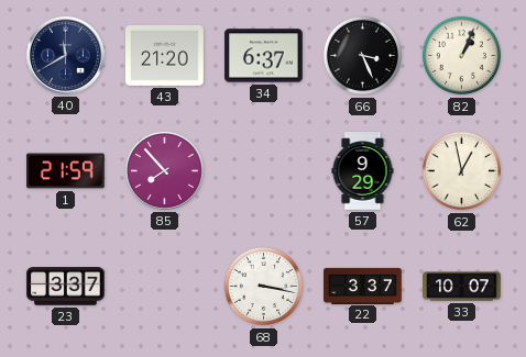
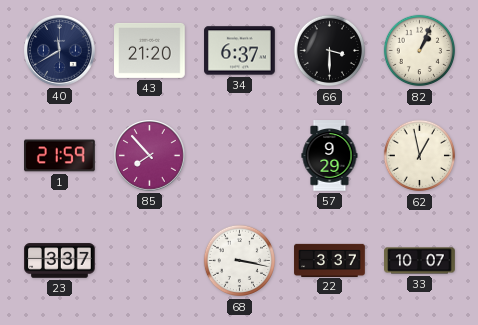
66: 3:26 -> 3:30 (330, 51)
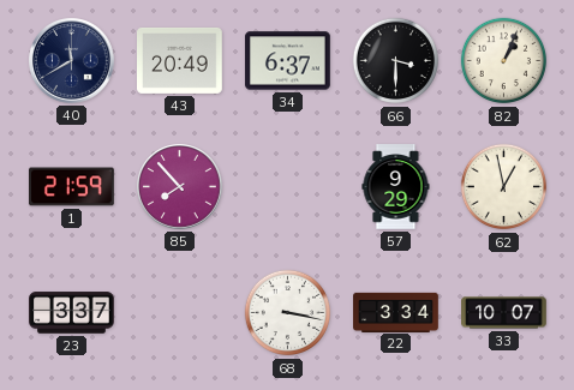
43: 21:20 -> 20:49 (180, 60)
22: 3:37 -> 3:34 (396, 312)
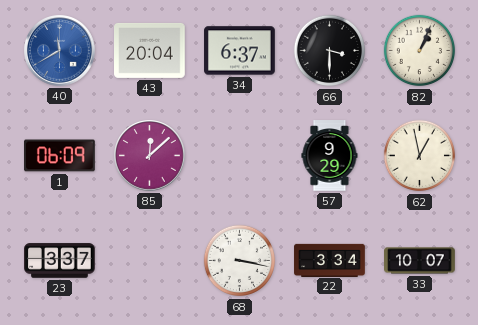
40 dial: navy -> blue (60, 51)
43: 20:49 -> 20:04 (150, 50)
1: 21:59 -> 06:09 (60, 156)
85: 7:53 -> 12:08 (150, 156)
